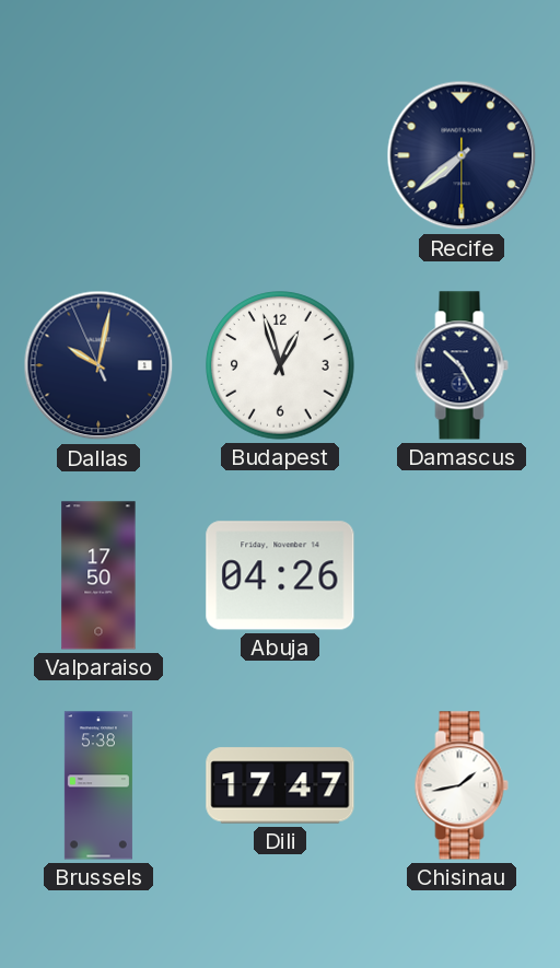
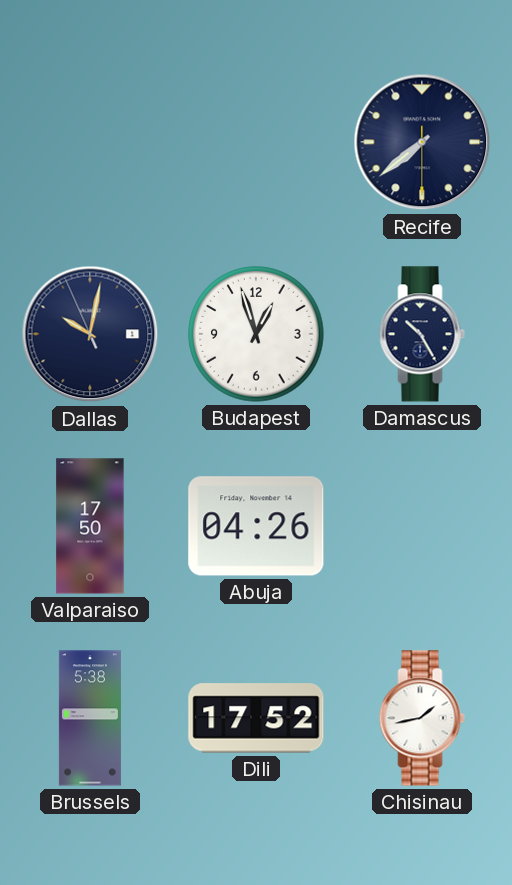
Dili: 17:47 -> 17:52 (256, 718)
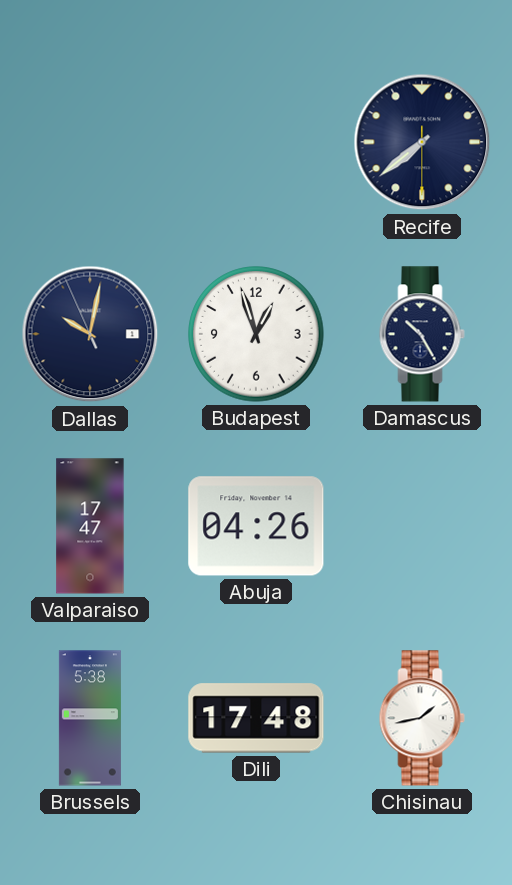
Valparaiso: 17:50 -> 17:47 (90, 526)
Dili: 17:52 -> 17:48 (256, 718)
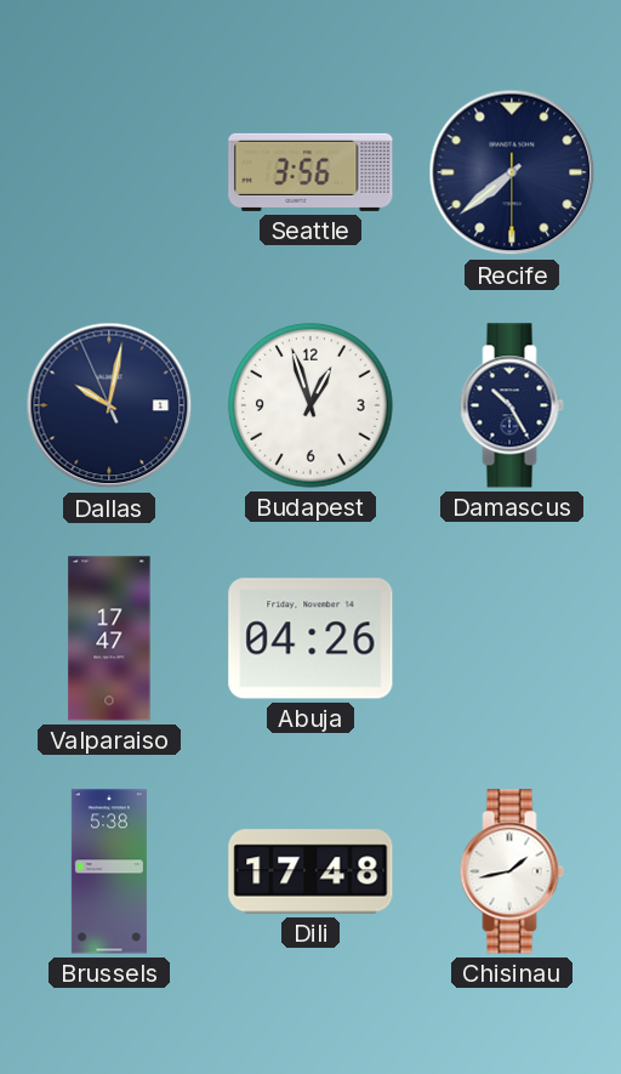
Seattle: none -> 3:56 (310, 172)
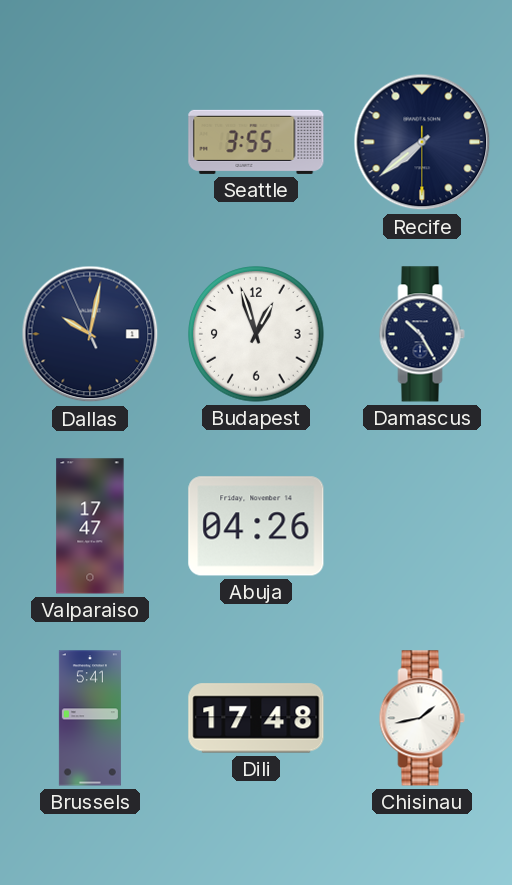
Seattle: 3:56 -> 3:55 (256, 142)
Brussels: 5:38 -> 5:41 (90, 718)
